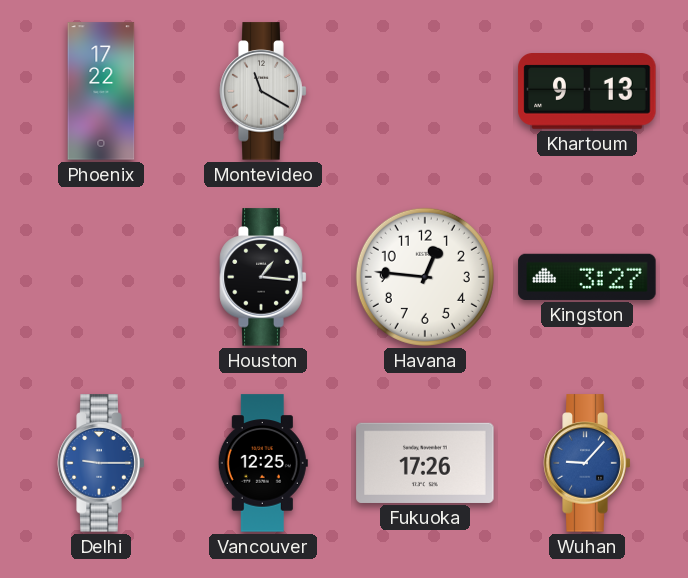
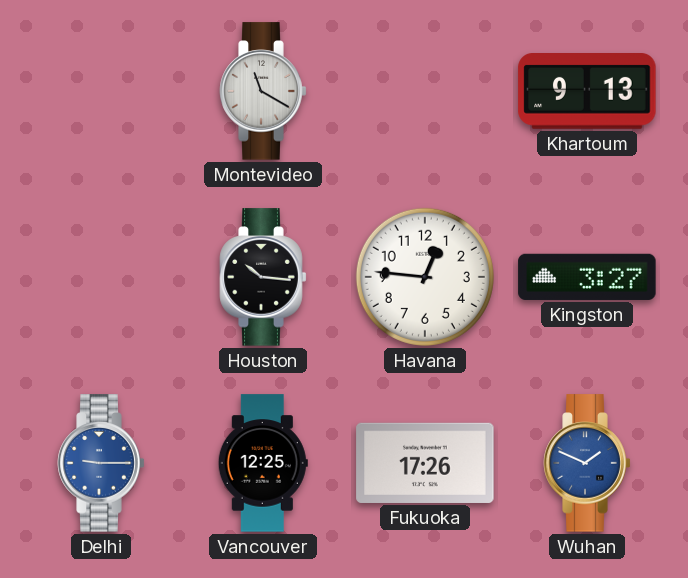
Phoenix: 17:22 -> none (101, 91)
Houston: 1:16 -> 10:16 (263, 277)
Wuhan: 9:07 -> 1:49 (587, 463)
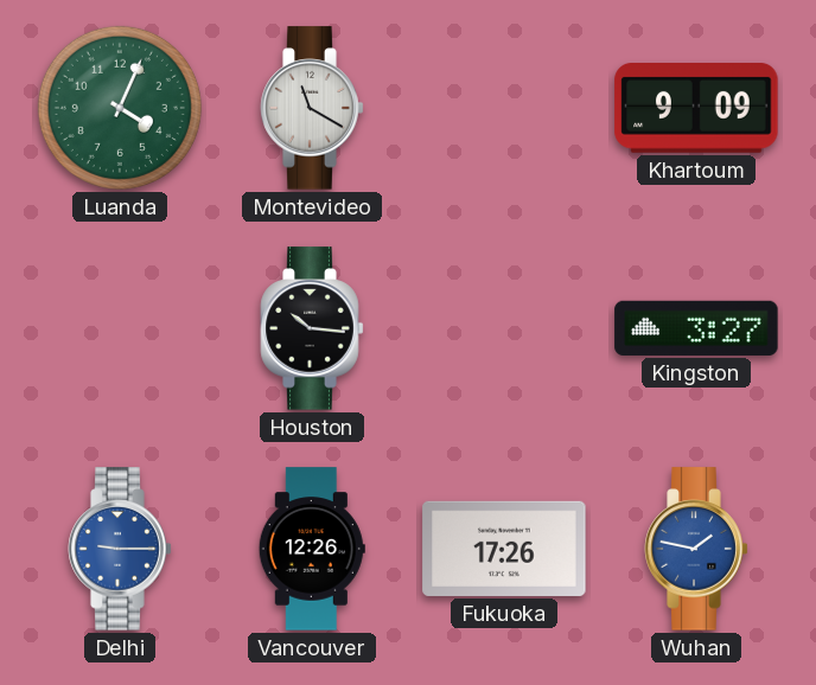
Luanda: none -> 4:04 (120, 108)
Khartoum: 9:13 -> 9:09 (696, 109)
Havana: 12:46 -> none (425, 277)
Vancouver: 12:25 -> 12:26 (312, 549)
Wuhan: 1:49 -> 1:47 (696, 549)
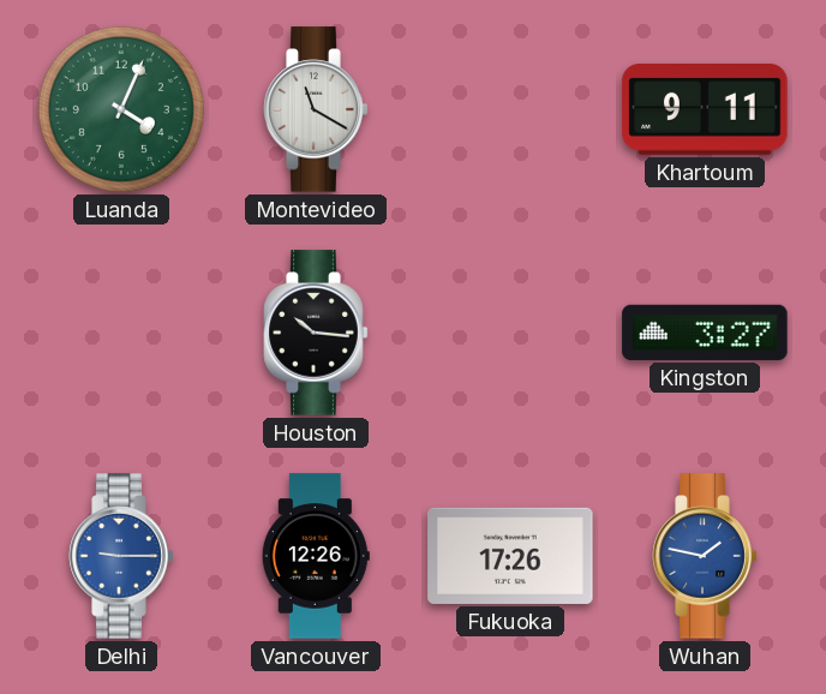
Khartoum: 9:09 -> 9:11 (705, 110)
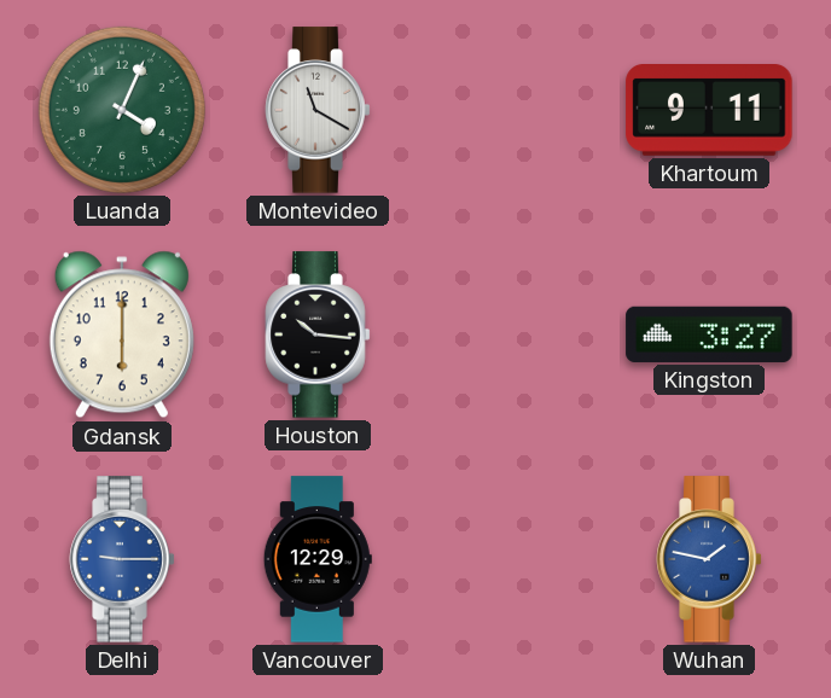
Gdansk: none -> 6:00 (122, 335)
Vancouver: 12:26 -> 12:29 (318, 559)
Fukuoka: 17:26 -> none (510, 556)
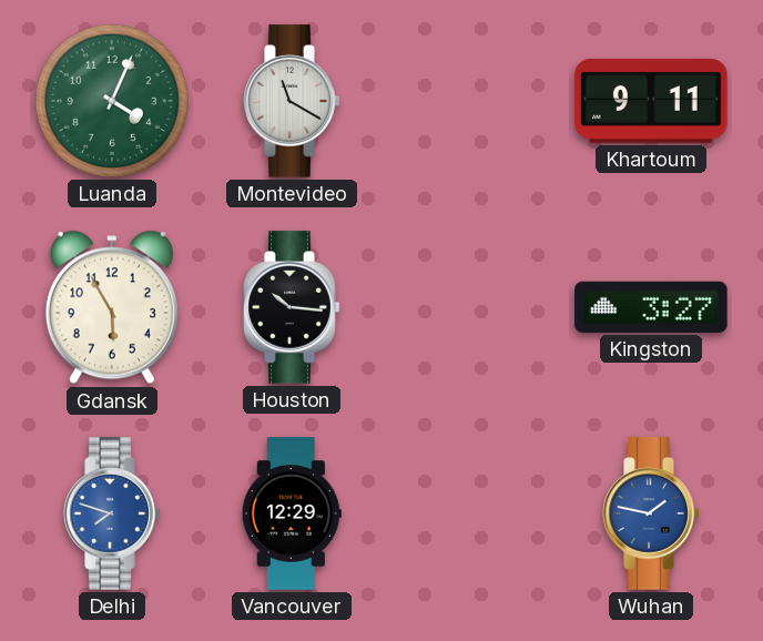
Gdansk: 6:00 -> 5:55 (112, 307)
Delhi: 9:15 -> 7:48 (112, 513)
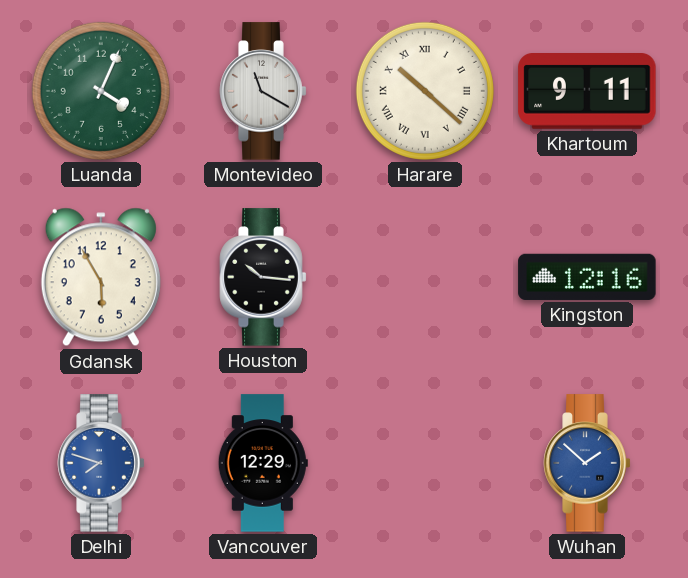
Harare: none -> 10:22 (425, 91)
Kingston: 3:27 -> 12:16 (587, 277)
Wuhan: 1:47 -> 1:52 (587, 463)
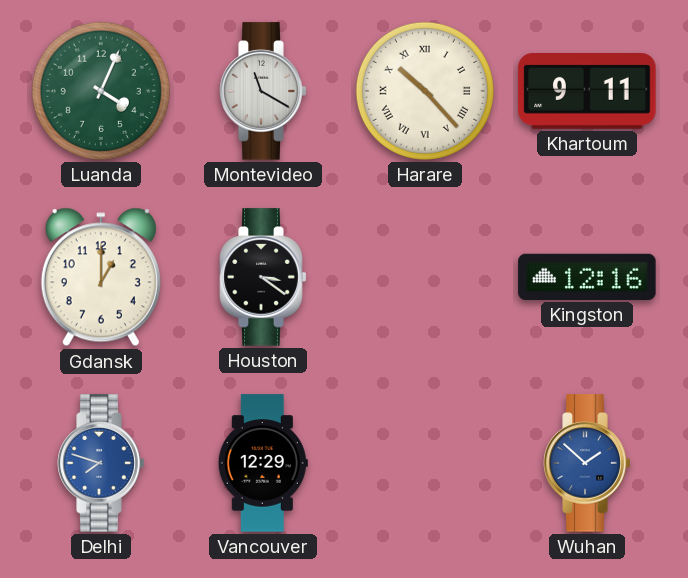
Harare: 10:22 -> 10:23 (425, 91)
Gdansk: 5:55 -> 1:00 (101, 277)
Houston: 10:16 -> 3:21 (263, 277)
